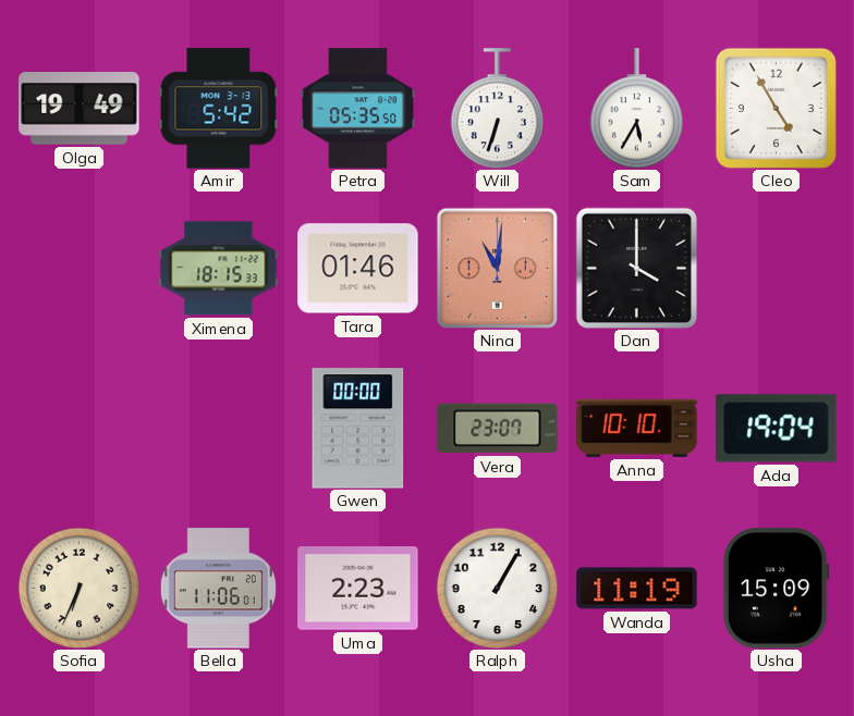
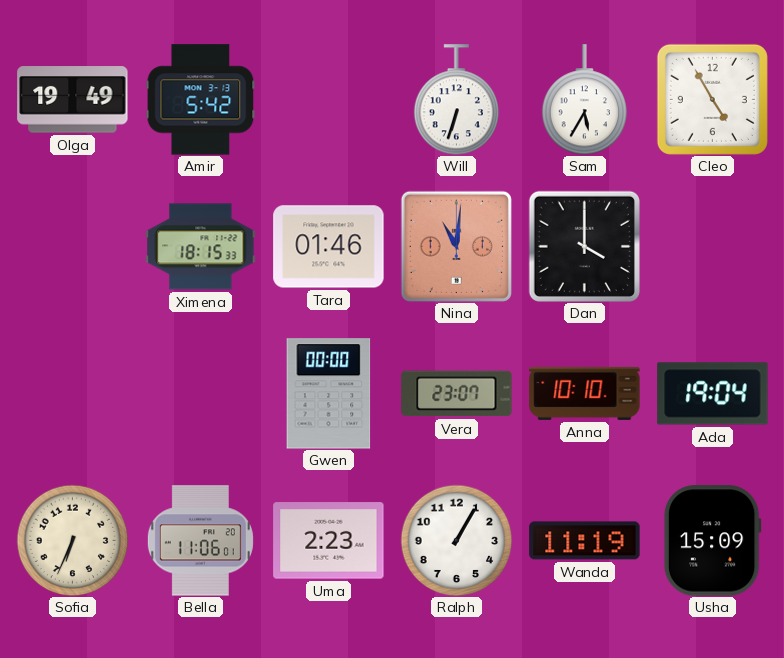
Petra: 05:35 -> none (358, 109)
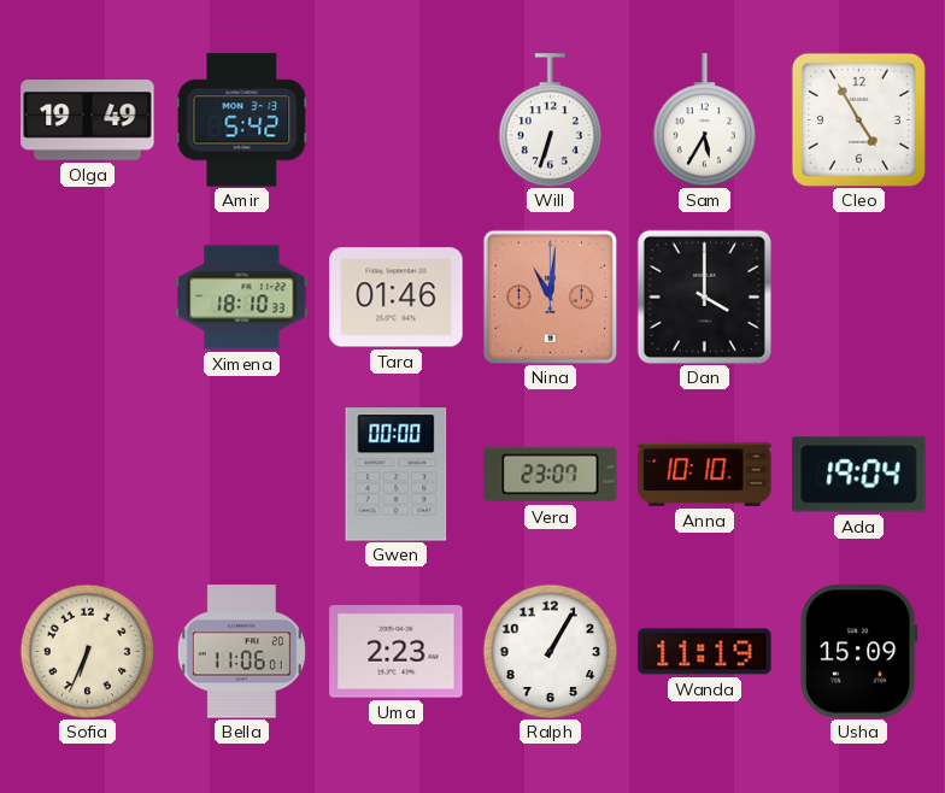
Ximena: 18:15 -> 18:10 (242, 298)
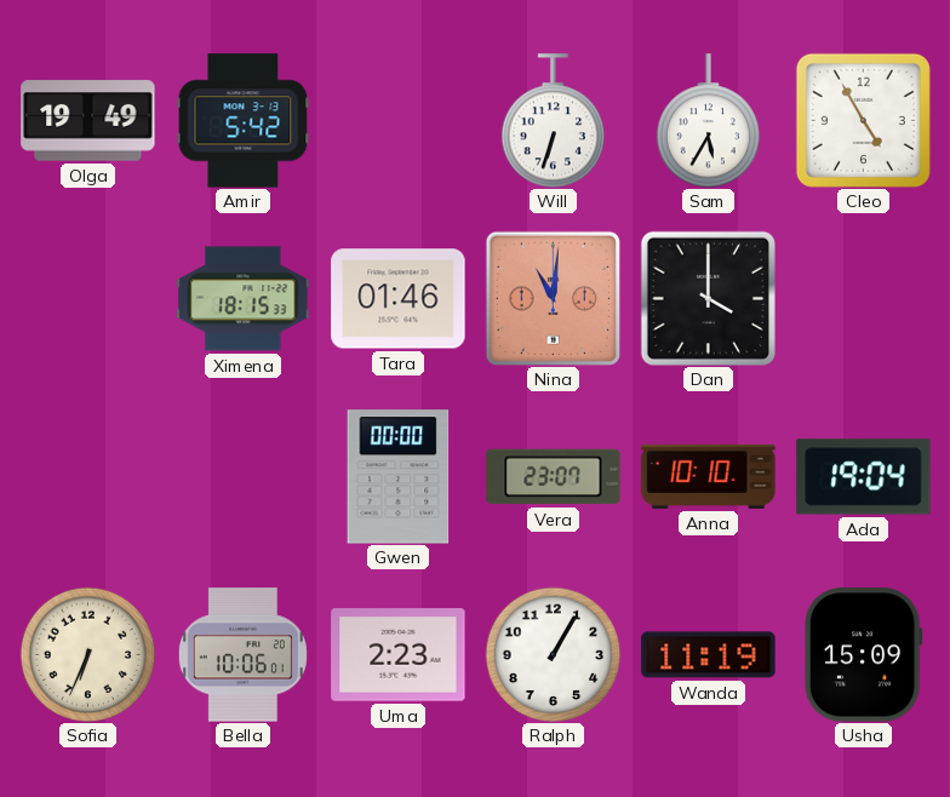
Ximena: 18:10 -> 18:15 (244, 299)
Bella: 11:06 -> 10:06 (242, 655)
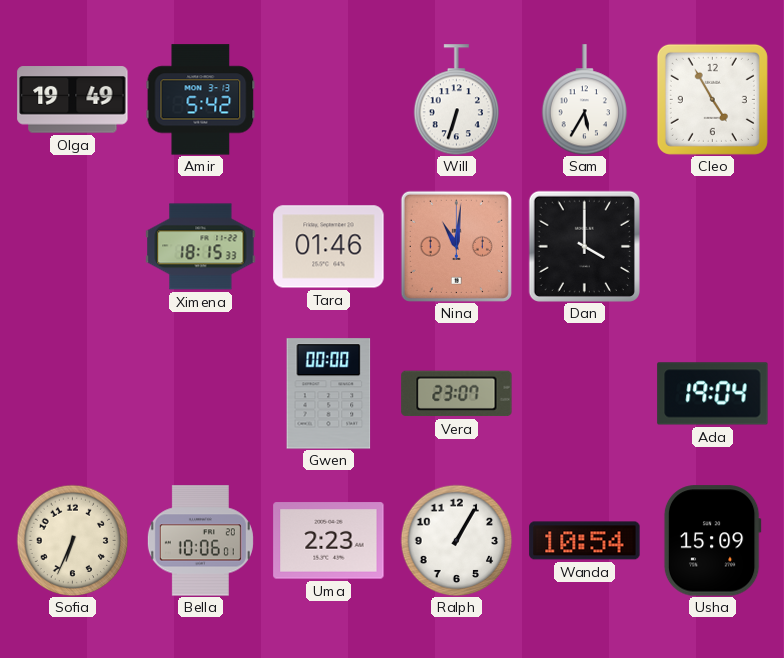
Anna: 10:10 -> none (709, 476)
Wanda: 11:19 -> 10:54 (585, 541)
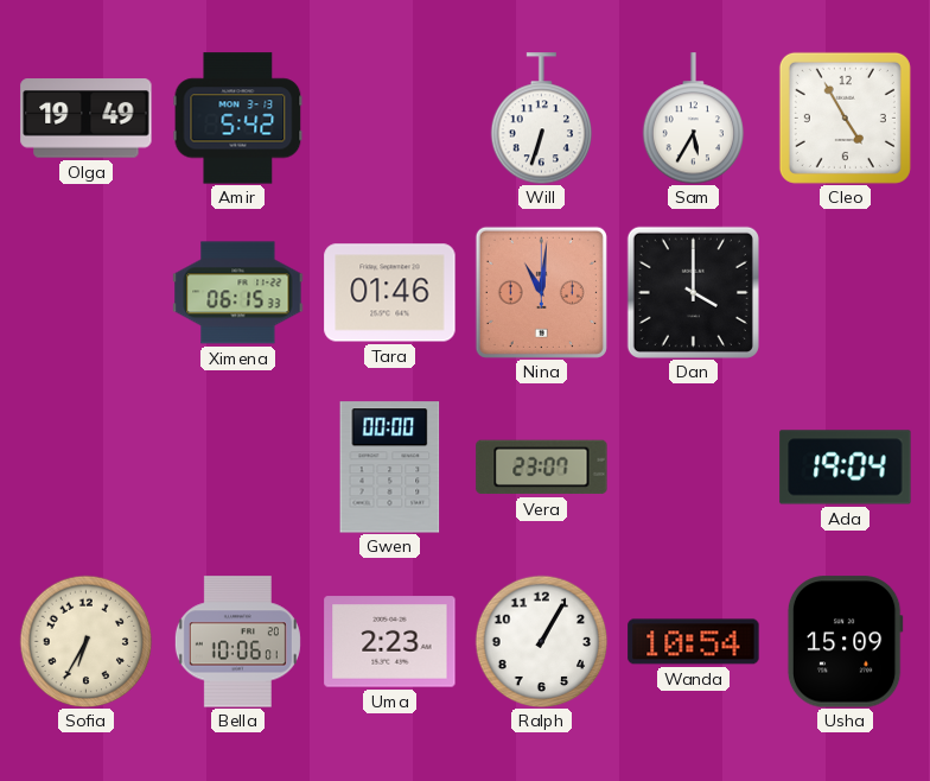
Ximena: 18:15 -> 06:15 (238, 293)
Sofia: 6:34 -> 6:35 (85, 641)
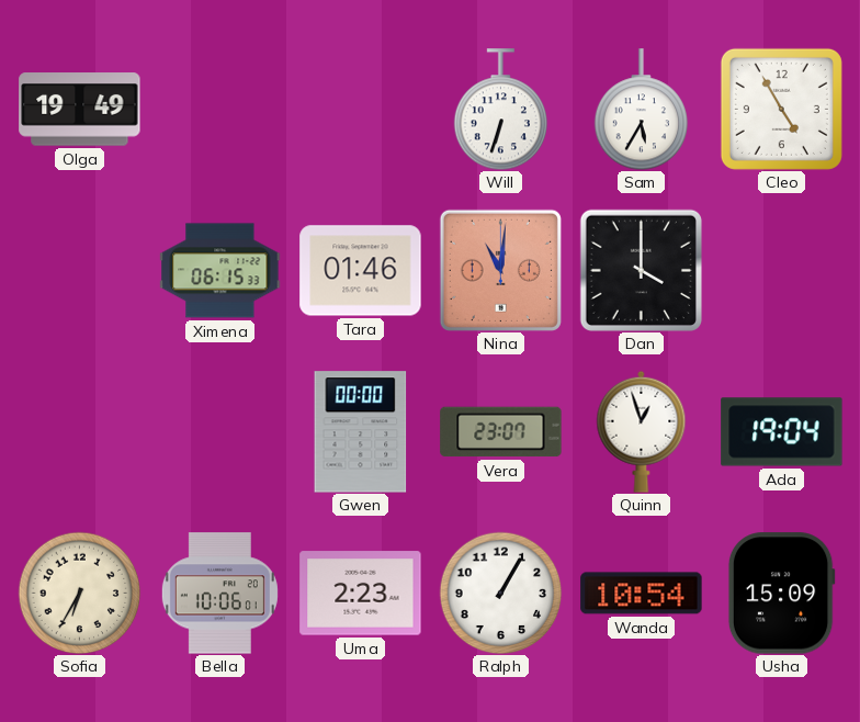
Amir: 5:42 -> none (238, 119)
Quinn: none -> 12:57 (642, 431)
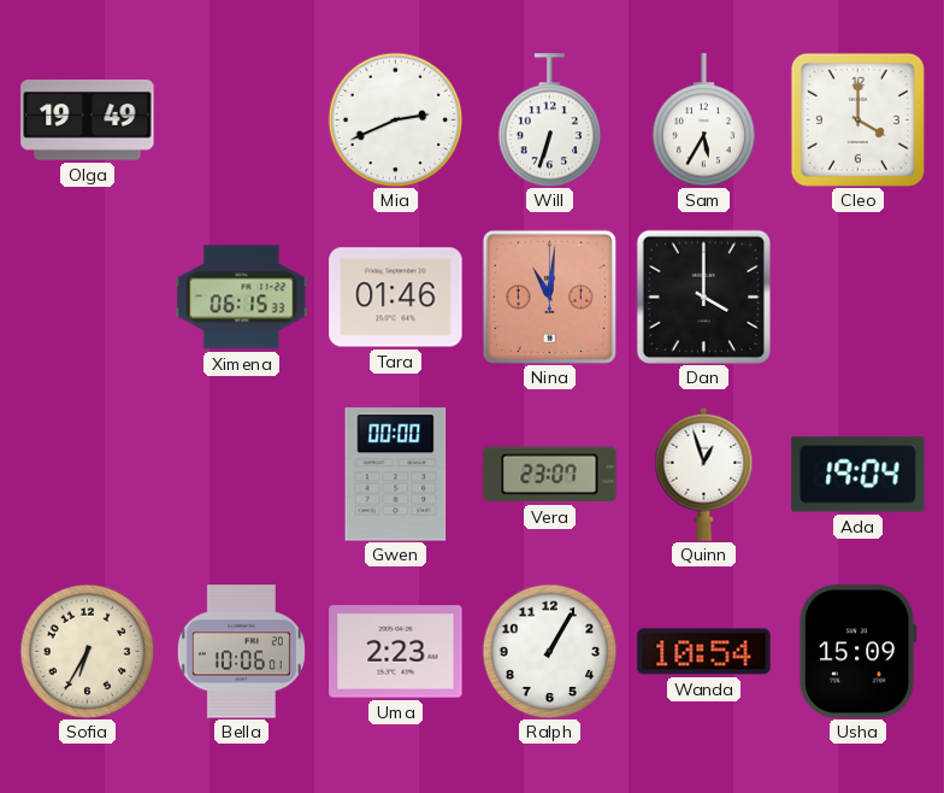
Mia: none -> 2:41 (395, 119)
Cleo: 4:55 -> 4:00 (857, 119)
